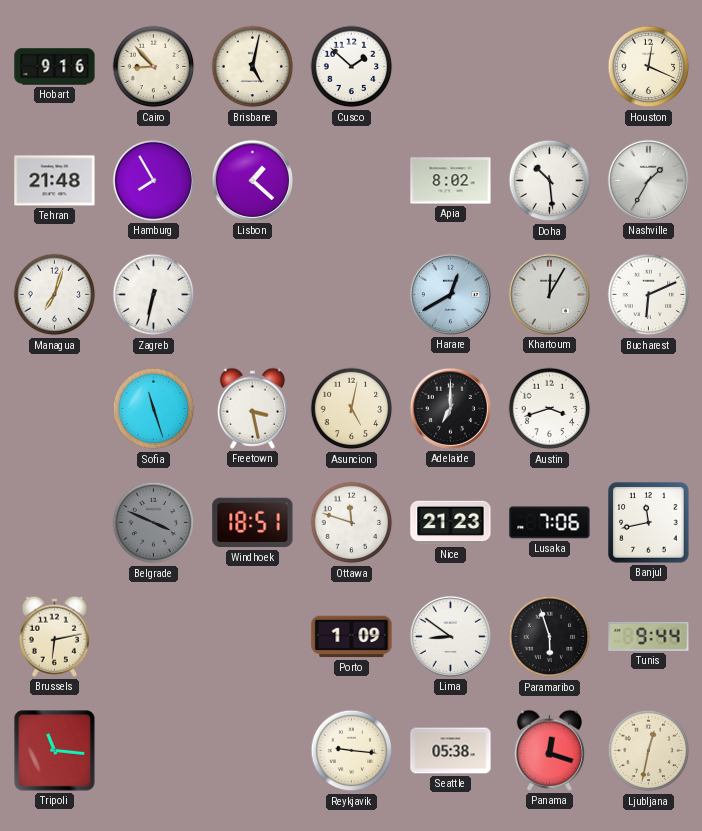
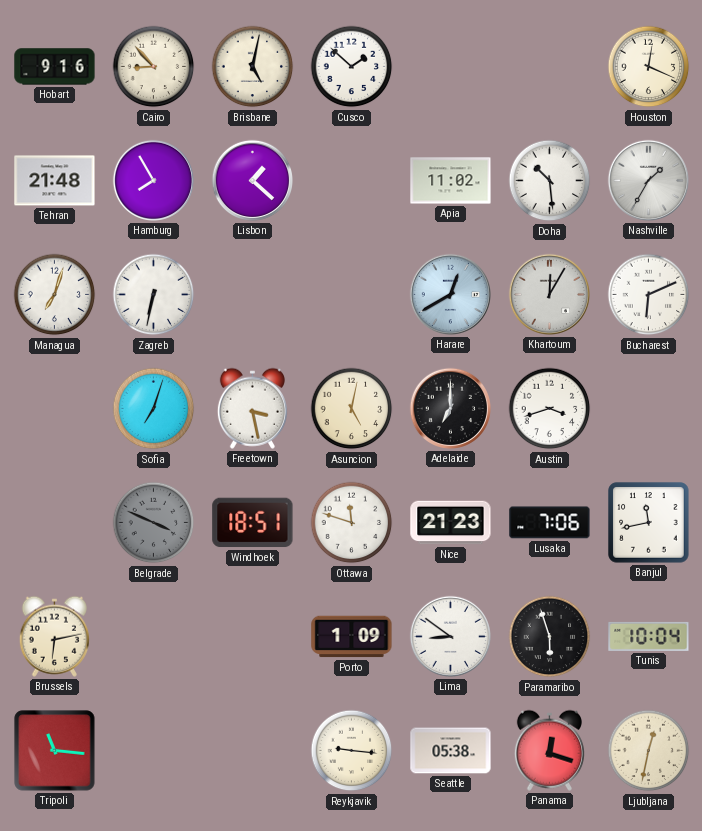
Apia: 8:02 -> 11:02 (451, 181)
Sofia: 11:27 -> 7:03 (154, 409)
Tunis: 9:44 -> 10:04 (649, 636)
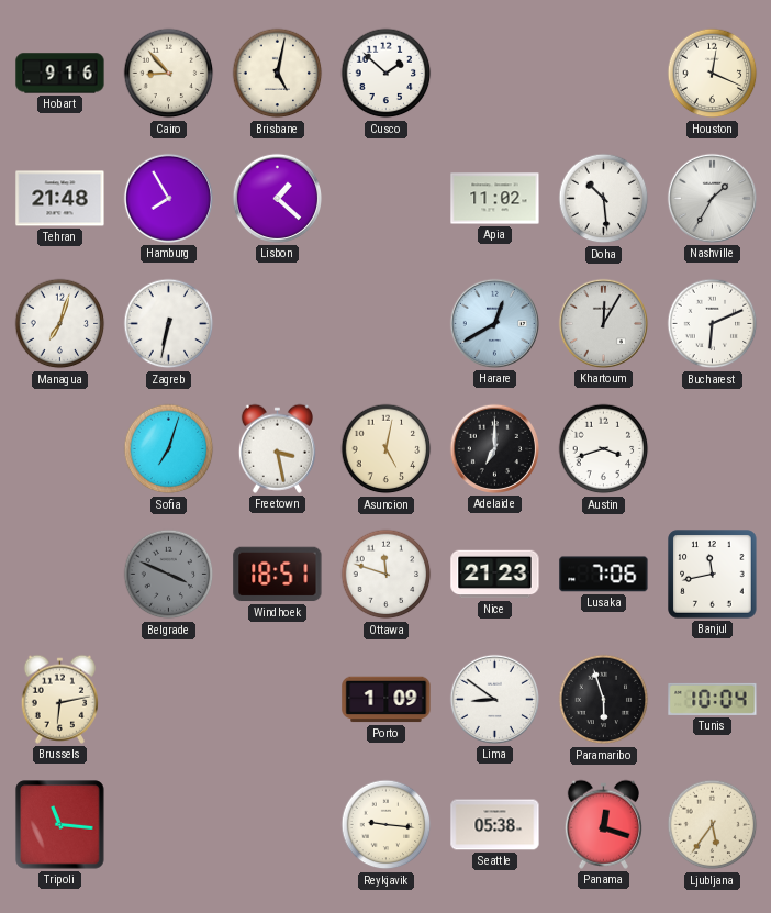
Ljubljana: 12:32 -> 5:36 (713, 825)
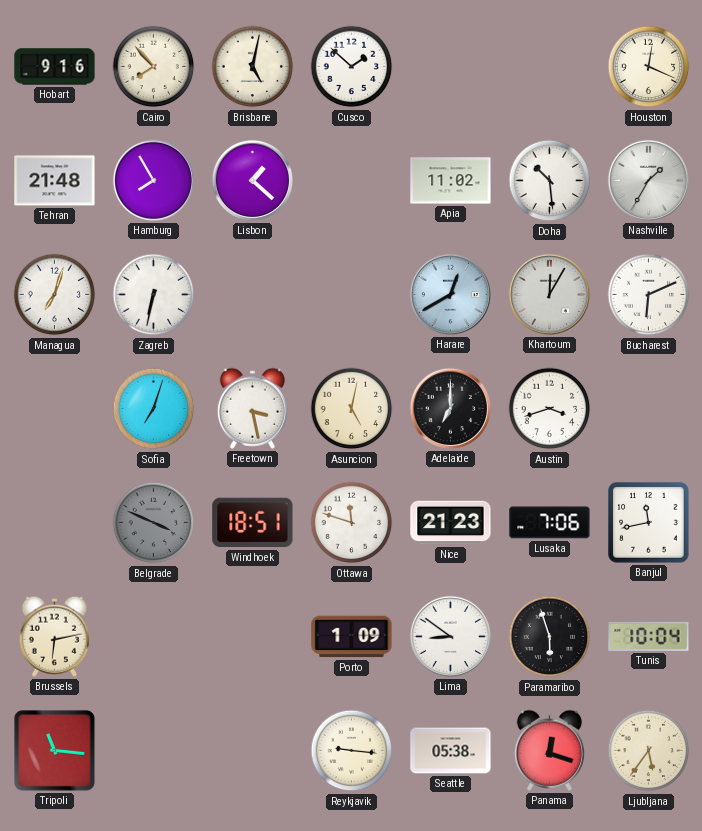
Cairo: 8:53 -> 7:53 (154, 67)
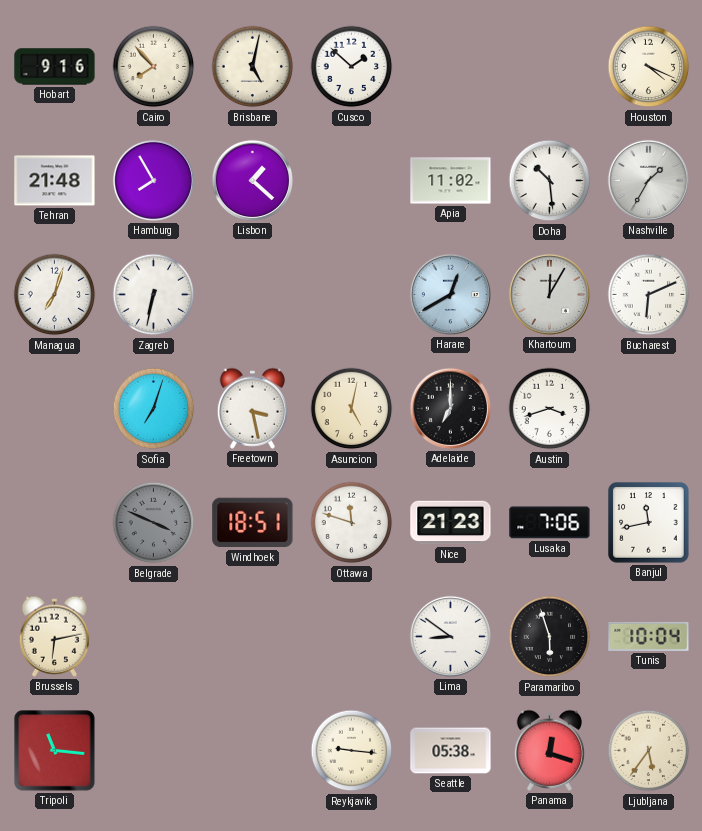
Houston: 12:19 -> 4:19 (649, 67)
Porto: 1:09 -> none (352, 637)
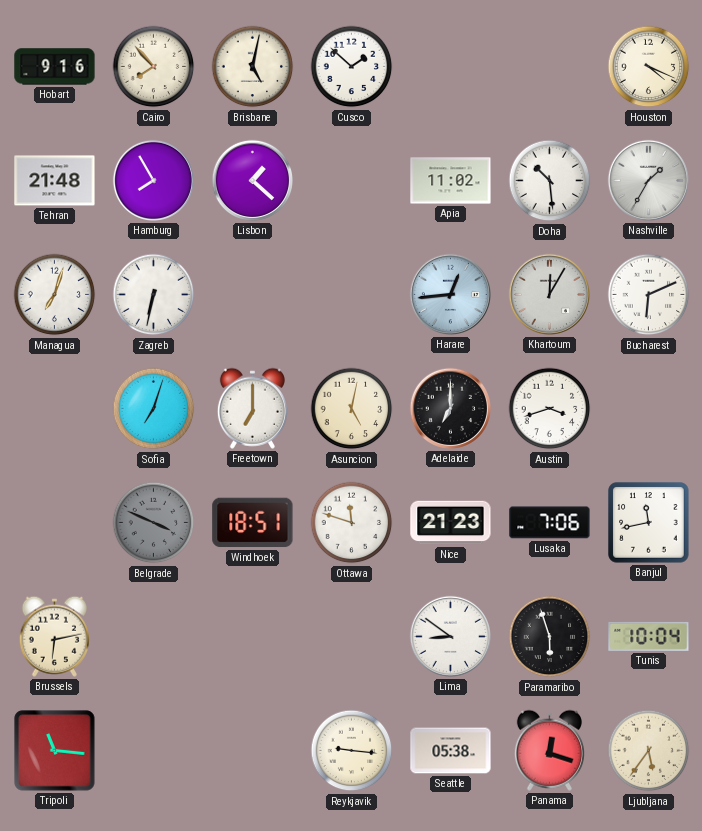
Harare: 12:40 -> 12:44 (450, 294)
Freetown: 3:28 -> 7:00 (252, 408)
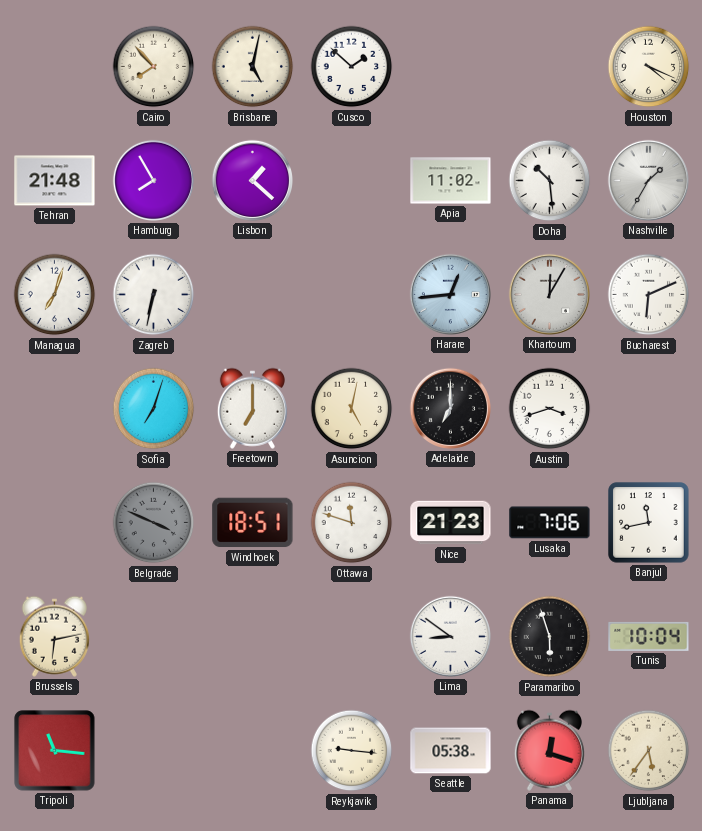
Hobart: 9:16 -> none (55, 67)
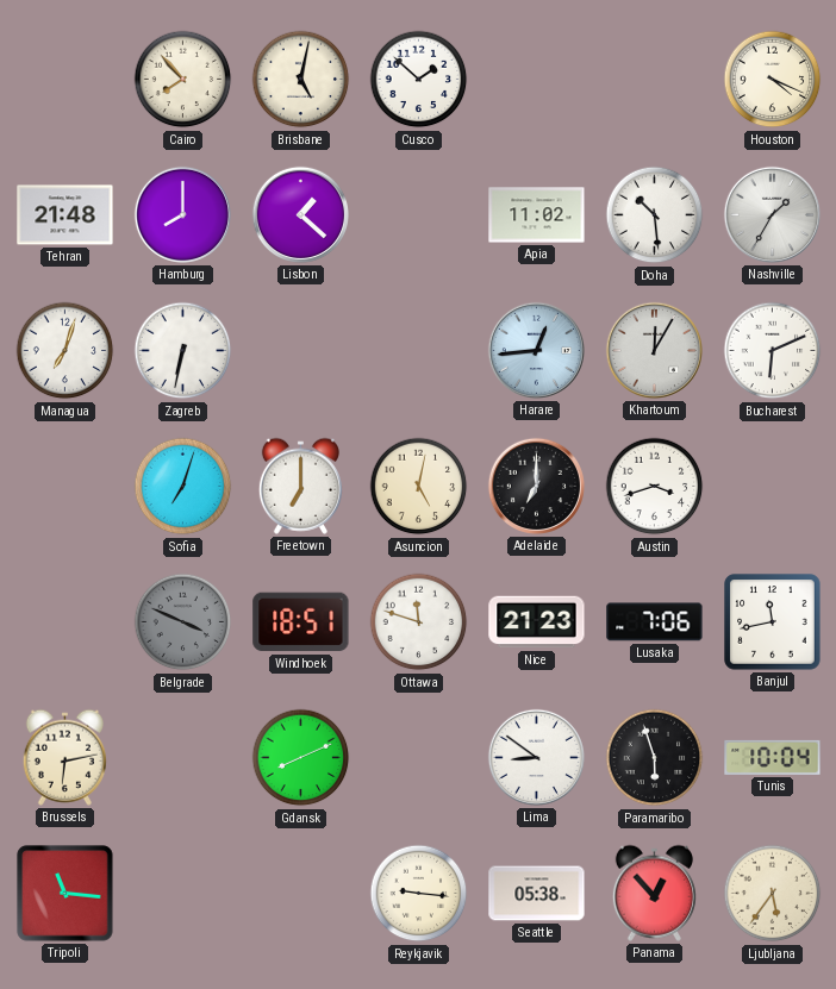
Hamburg: 7:55 -> 8:00 (182, 214)
Gdansk: none -> 8:11 (301, 758)
Panama: 12:18 -> 12:53 (654, 893)
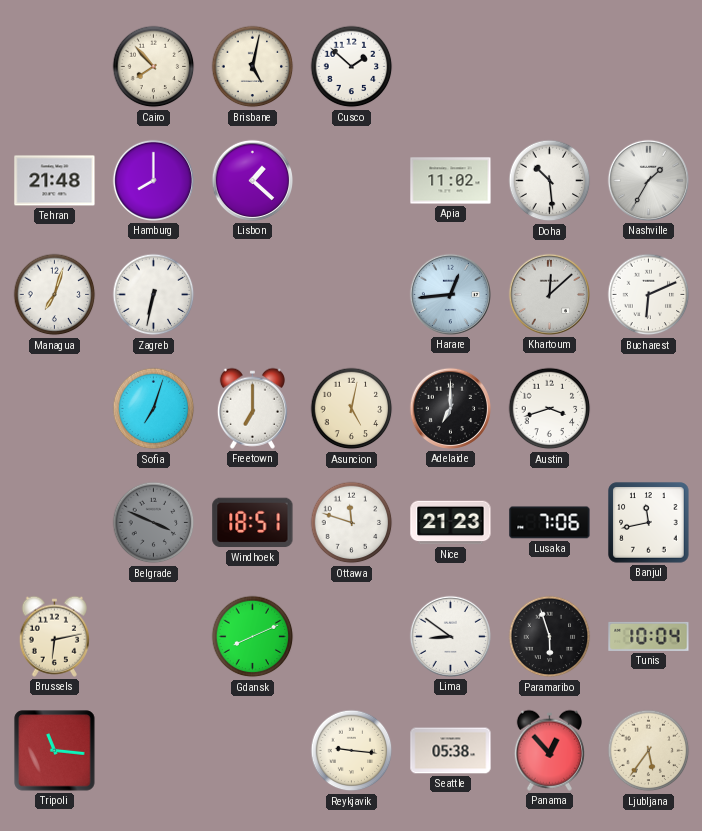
Houston: 4:19 -> none (773, 80)
Khartoum: 12:05 -> 12:08 (549, 294)
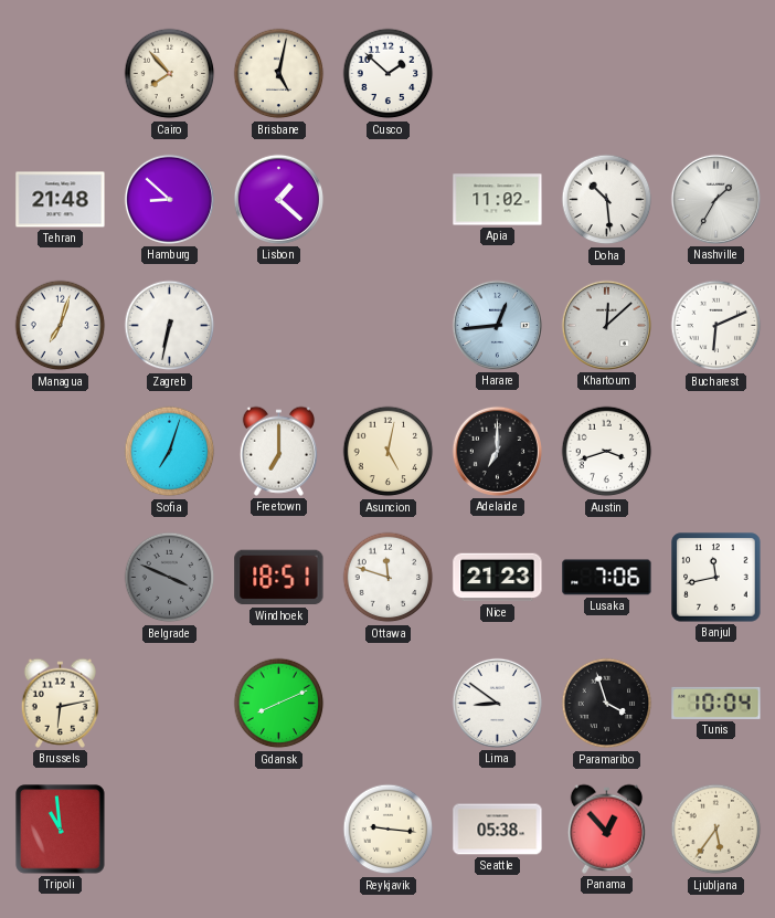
Hamburg: 8:00 -> 8:52 (169, 199)
Paramaribo: 5:57 -> 3:57 (607, 704)
Tripoli: 11:16 -> 10:59 (61, 830)
